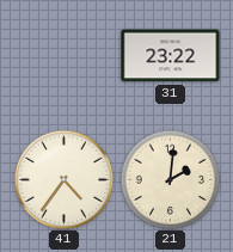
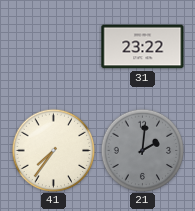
41: 4:36 -> 7:36 (53, 150)
21 dial: cream -> grey (142, 150)
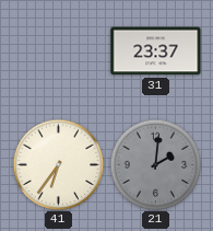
31: 23:22 -> 23:37 (156, 51)
41: 7:36 -> 6:36 (58, 164)
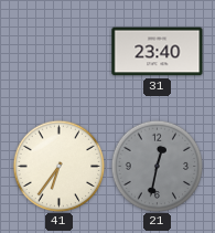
31: 23:37 -> 23:40 (158, 52)
21: 2:01 -> 12:32 (157, 166)
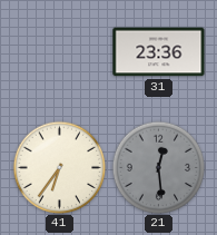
31: 23:40 -> 23:36 (159, 52)
21: 12:32 -> 12:29 (158, 167)
